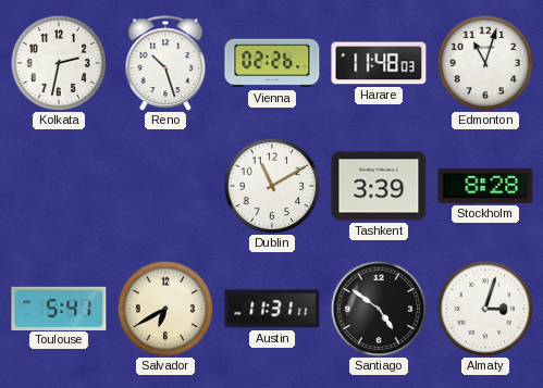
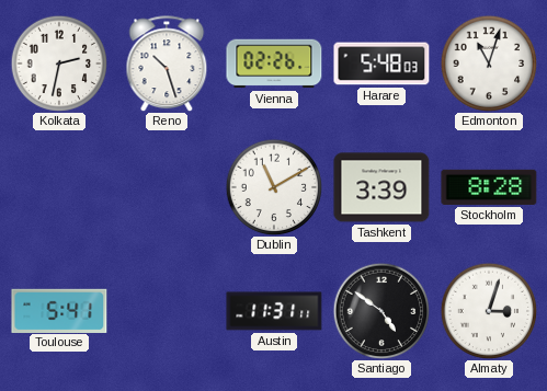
Harare: 11:48 -> 5:48 (381, 64)
Salvador: 6:40 -> none (165, 309)
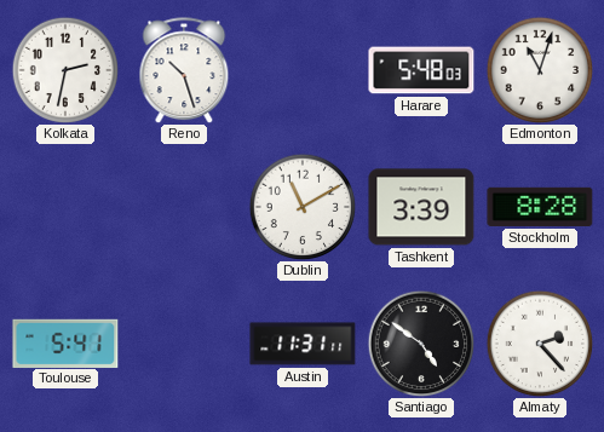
Vienna: 02:26 -> none (274, 64)
Almaty: 3:03 -> 2:23 (540, 344)
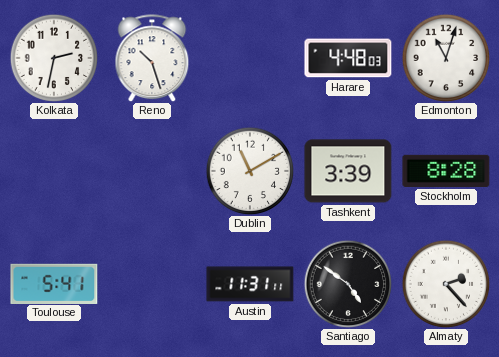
Harare: 5:48 -> 4:48 (348, 58)
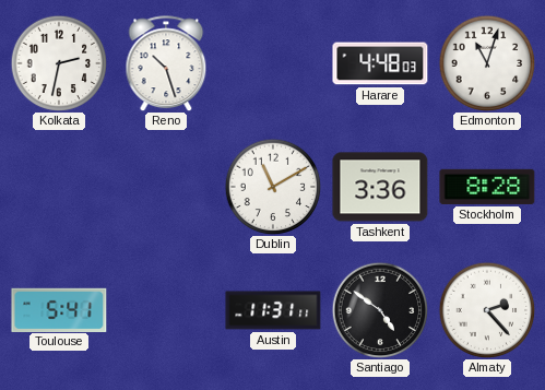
Tashkent: 3:39 -> 3:36 (380, 187)
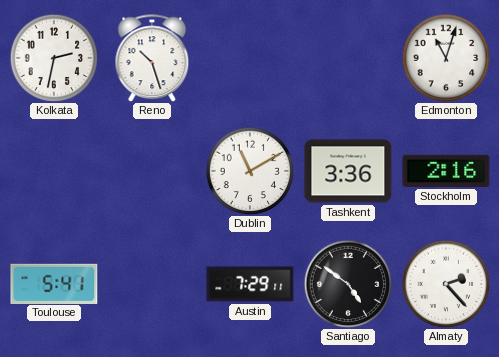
Harare: 4:48 -> none (380, 63)
Stockholm: 8:28 -> 2:16 (446, 171)
Austin: 11:31 -> 7:29 (250, 284)
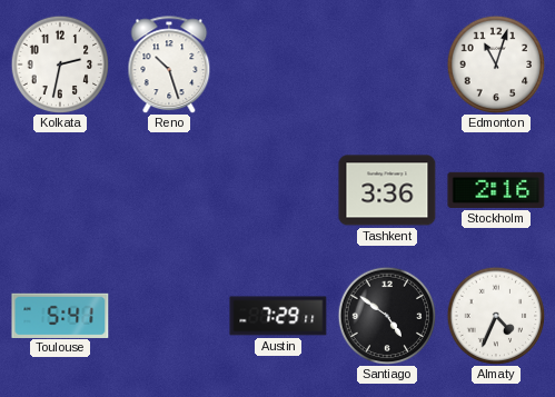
Dublin: 11:10 -> none (250, 171)
Almaty: 2:23 -> 4:34 (496, 316)
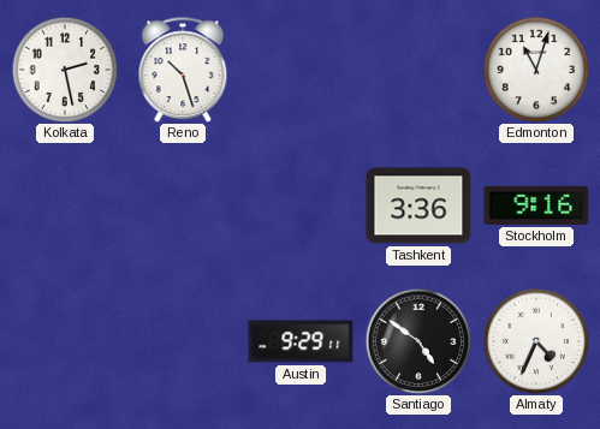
Kolkata: 2:32 -> 2:28 (65, 70)
Stockholm: 2:16 -> 9:16 (536, 205)
Toulouse: 5:41 -> none (60, 315)
Austin: 7:29 -> 9:29 (301, 341)
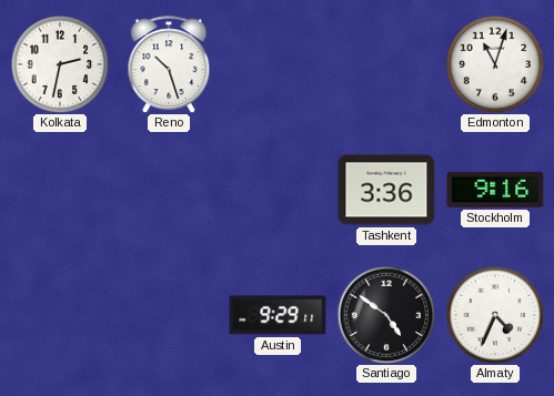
Kolkata: 2:28 -> 2:32 (60, 64)
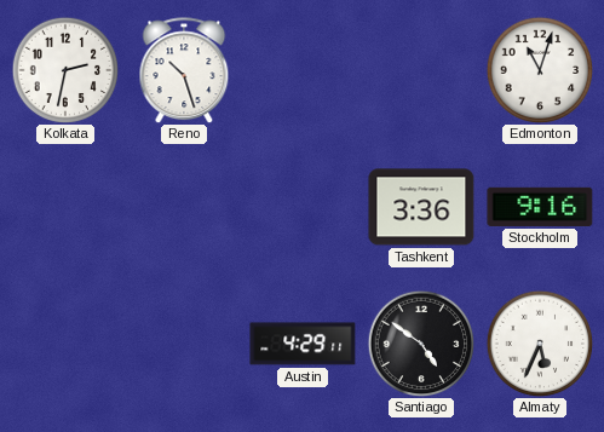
Austin: 9:29 -> 4:29 (303, 344)
Almaty: 4:34 -> 5:34 (540, 344)
